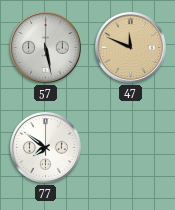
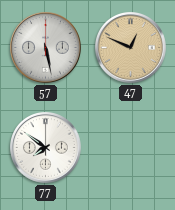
47: 11:49 -> 12:49 (131, 48)
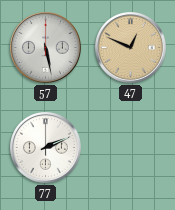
77: 7:51 -> 2:11 (46, 148)
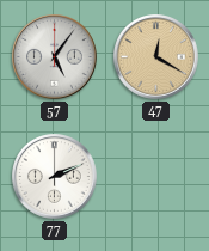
57: 5:28 -> 5:06 (55, 57)
47: 12:49 -> 12:20 (156, 57)
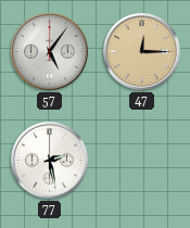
47: 12:20 -> 12:15 (142, 52)
77: 2:11 -> 2:28 (50, 161)
